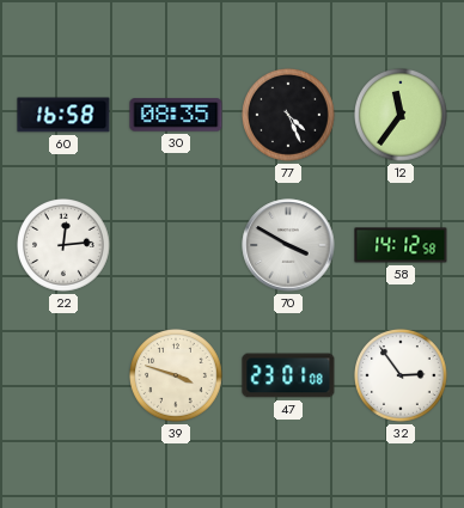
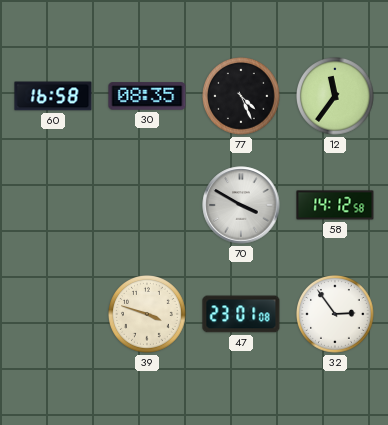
22: 12:14 -> none (65, 246)
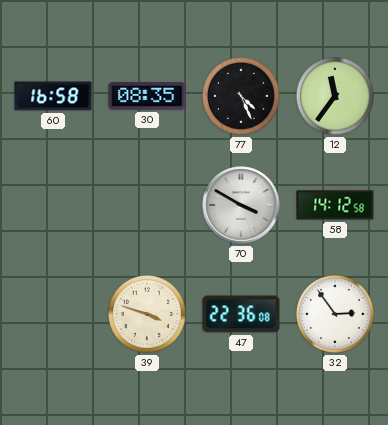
47: 23:01 -> 22:36 (241, 314)
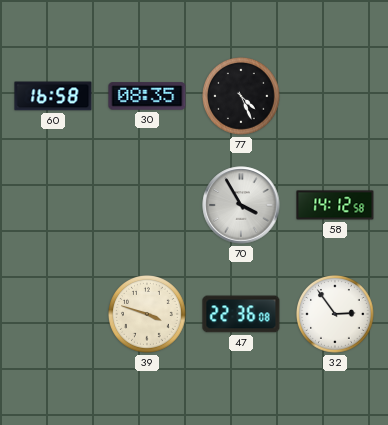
12: 11:36 -> none (336, 97)
70: 3:50 -> 3:55 (241, 205)
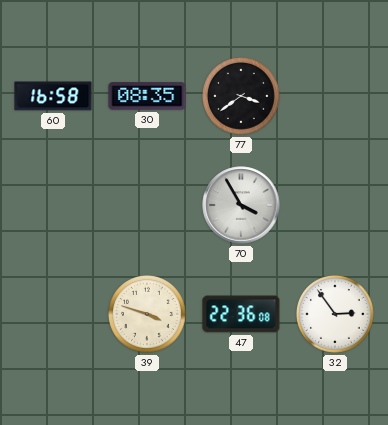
77: 4:26 -> 3:39 (242, 97)
58: 14:12 -> none (335, 205)
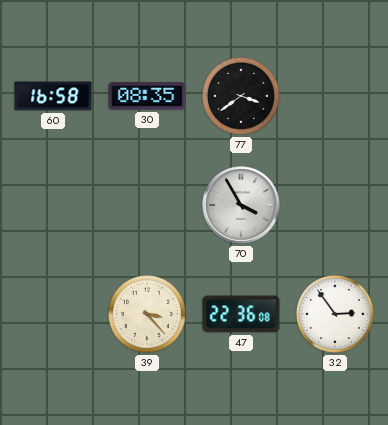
39: 3:48 -> 3:23 (148, 315)
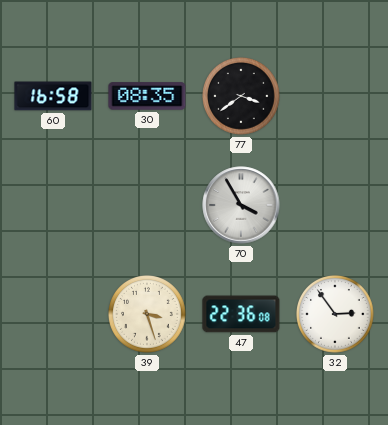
39: 3:23 -> 3:27 (148, 315)
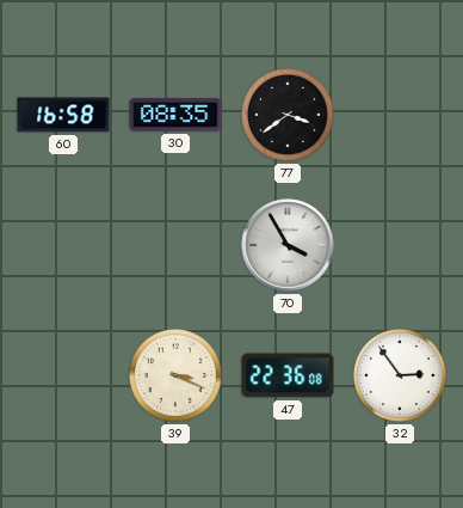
39: 3:27 -> 3:19 (177, 377)
